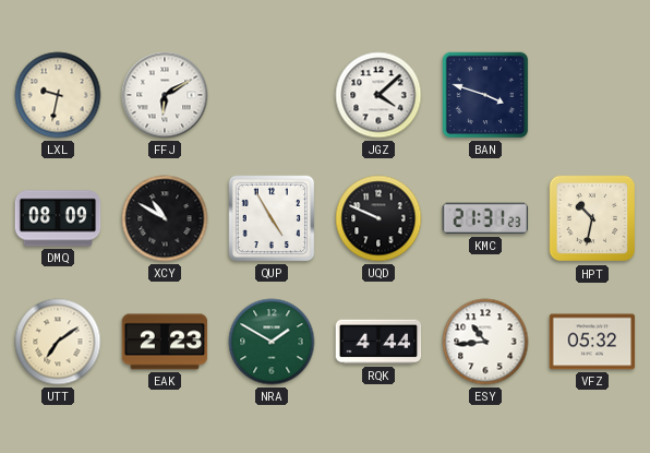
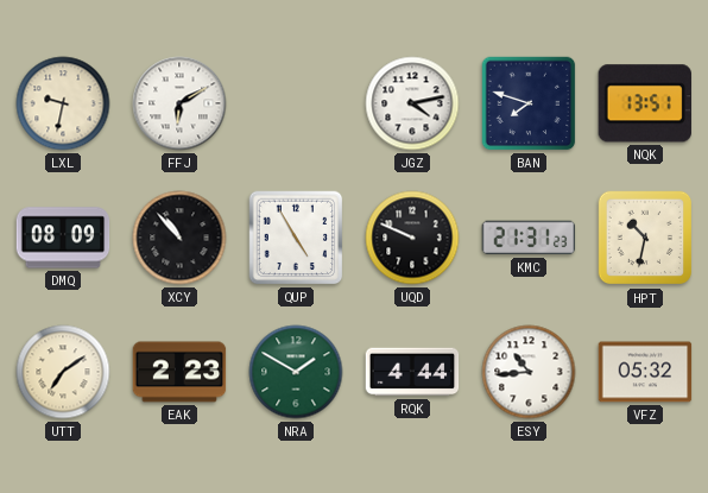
JGZ: 4:08 -> 4:13 (412, 103)
BAN: 3:48 -> 7:48 (529, 103)
NQK: none -> 13:51 (645, 103)
XCY: 10:50 -> 10:53 (179, 238)
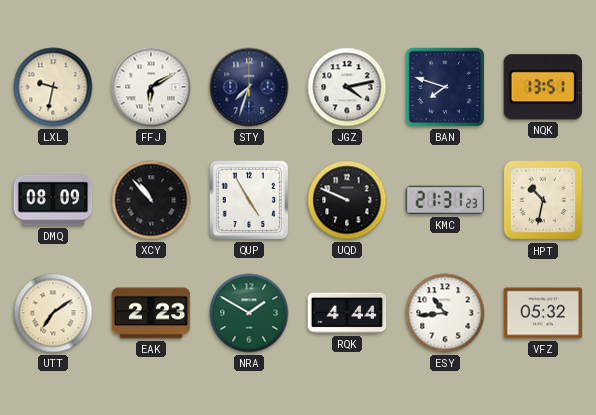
STY: none -> 7:33 (249, 87)
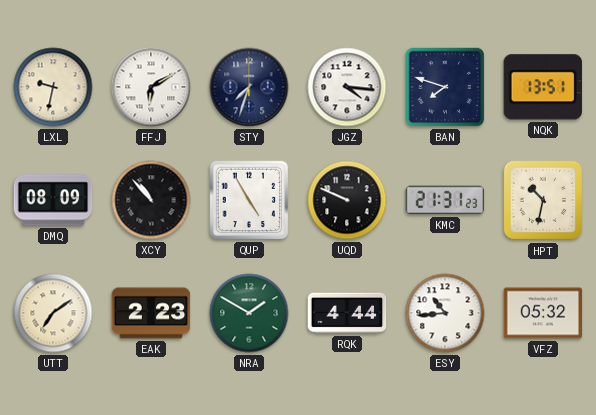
JGZ: 4:13 -> 4:16 (347, 87)
